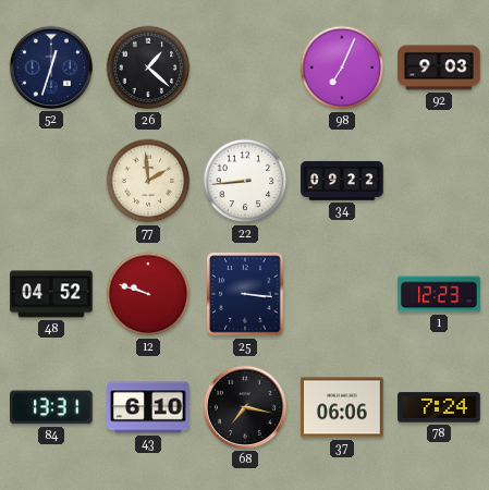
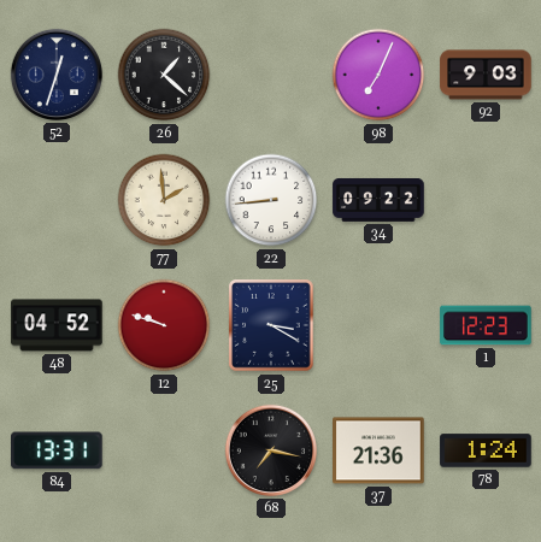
25: 3:16 -> 3:20 (271, 325)
43: 6:10 -> none (148, 407)
37: 06:06 -> 21:36 (378, 450)
78: 7:24 -> 1:24 (486, 450)
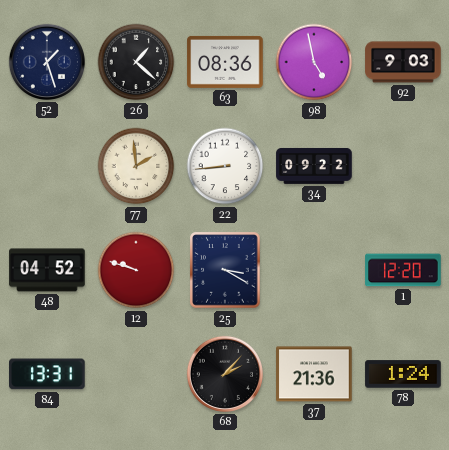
52: 12:33 -> 1:27 (46, 62)
63: none -> 08:36 (225, 62)
98: 7:04 -> 4:58 (314, 62)
1: 12:23 -> 12:20 (403, 270)
68: 7:17 -> 2:07 (224, 374)
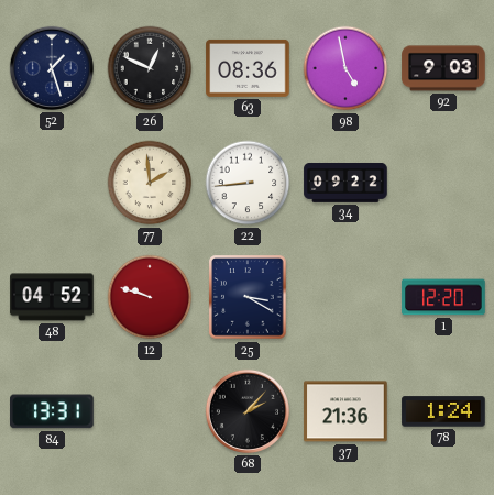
26: 1:22 -> 12:49 (150, 68)
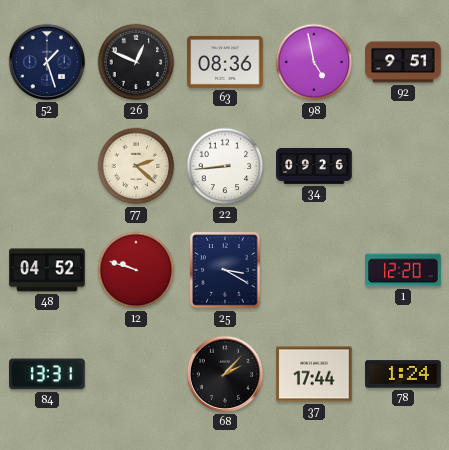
92: 9:03 -> 9:51 (403, 62)
77: 1:59 -> 2:22 (136, 166)
34: 09:22 -> 09:26 (314, 166)
37: 21:36 -> 17:44 (314, 374)
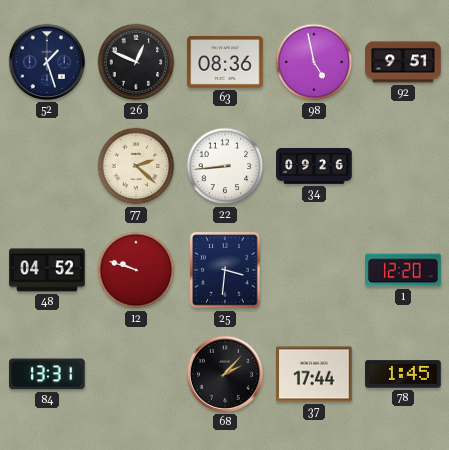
25: 3:20 -> 3:31 (225, 270)
78: 1:24 -> 1:45 (403, 374)
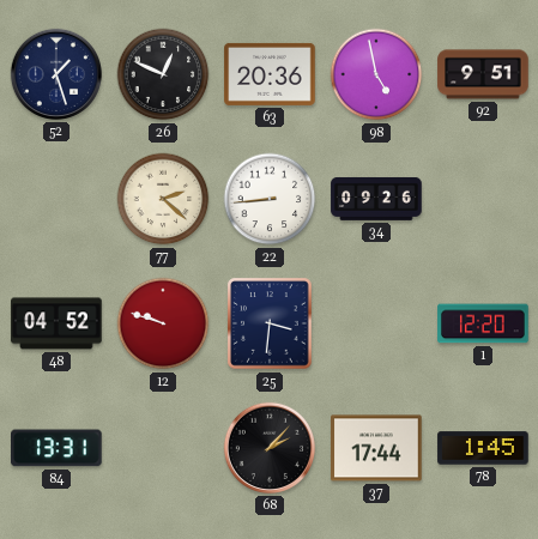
63: 08:36 -> 20:36 (270, 74)
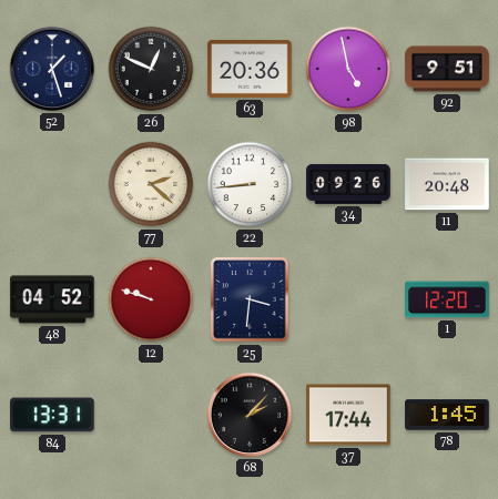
11: none -> 20:48 (447, 184)
